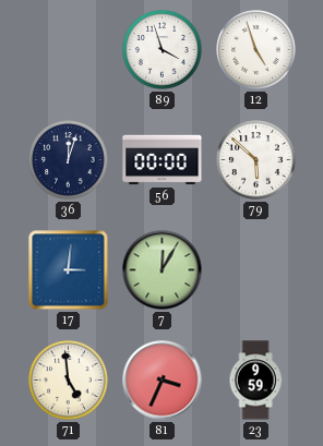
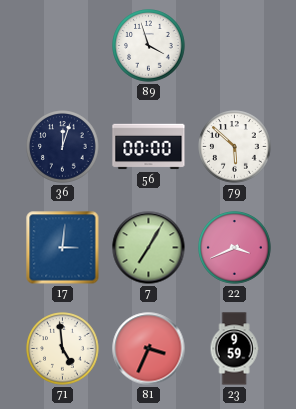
12: 4:57 -> none (256, 50)
7: 12:05 -> 7:05 (149, 248)
22: none -> 3:41 (235, 248)
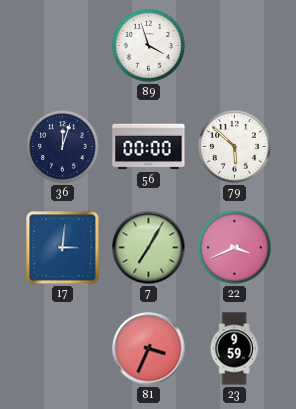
71: 4:59 -> none (63, 349)
